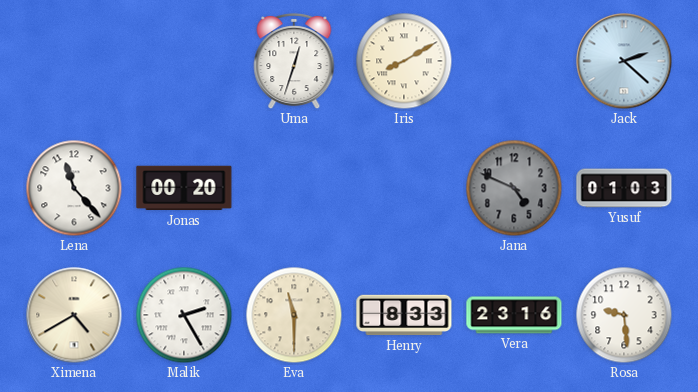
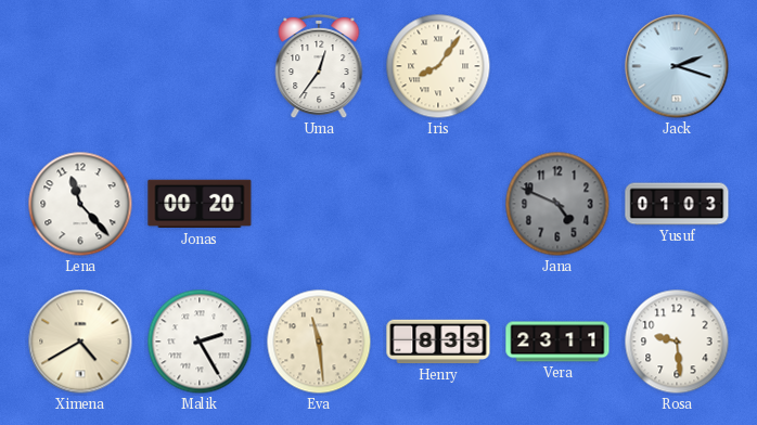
Uma: 12:33 -> 12:36 (319, 66)
Iris: 8:10 -> 8:06 (438, 66)
Jack: 2:22 -> 2:18 (677, 66)
Eva: 11:30 -> 11:29 (319, 342)
Vera: 23:16 -> 23:11 (557, 342)
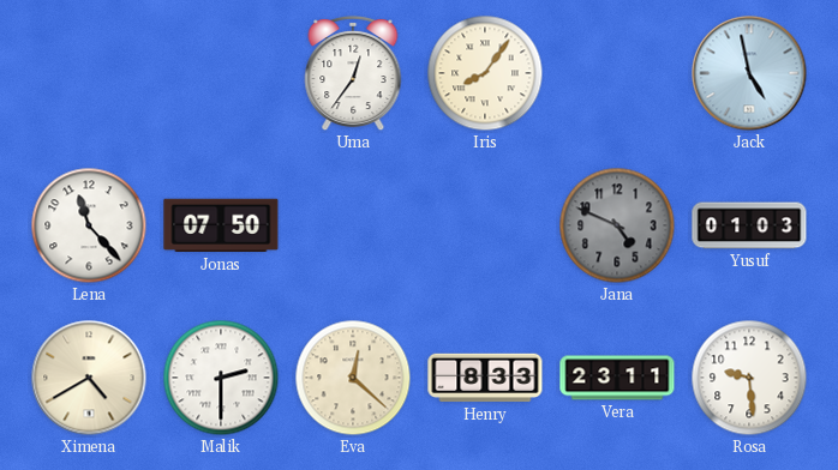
Jack: 2:18 -> 4:58 (749, 73)
Jonas: 00:20 -> 07:50 (221, 225)
Malik: 2:25 -> 2:30 (221, 378)
Eva: 11:29 -> 12:22 (353, 378)
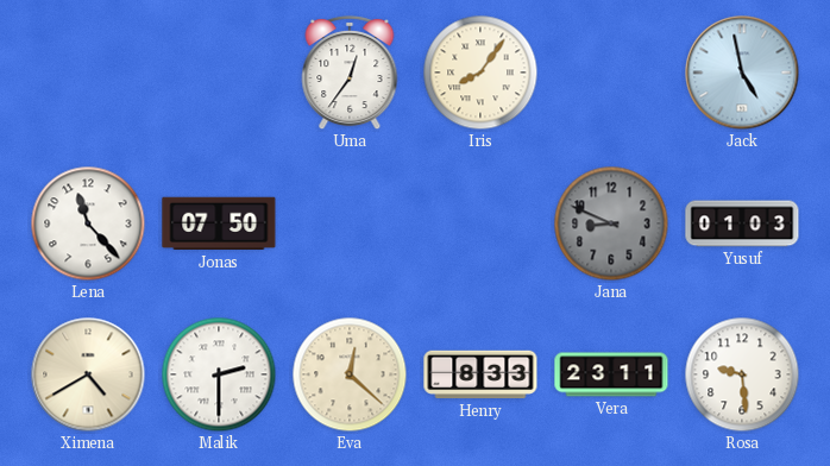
Jana: 4:49 -> 8:49 (611, 223)
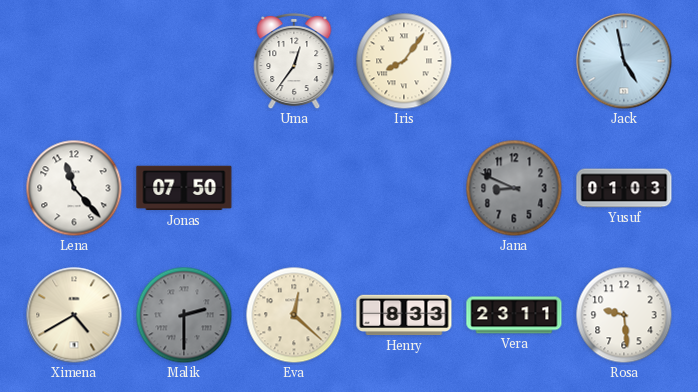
Malik dial: white -> grey (184, 315)
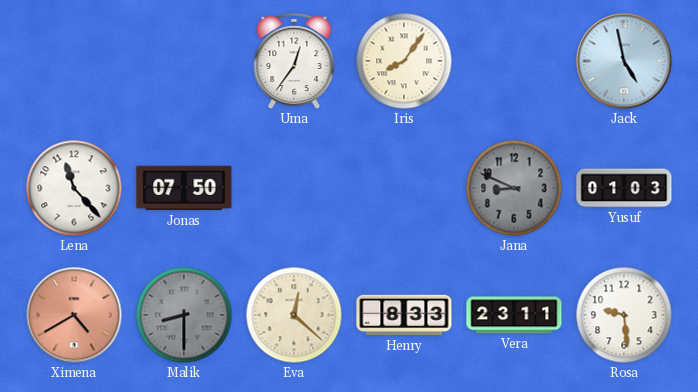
Ximena dial: cream -> salmon (74, 315)
Malik: 2:30 -> 8:30 (184, 315)
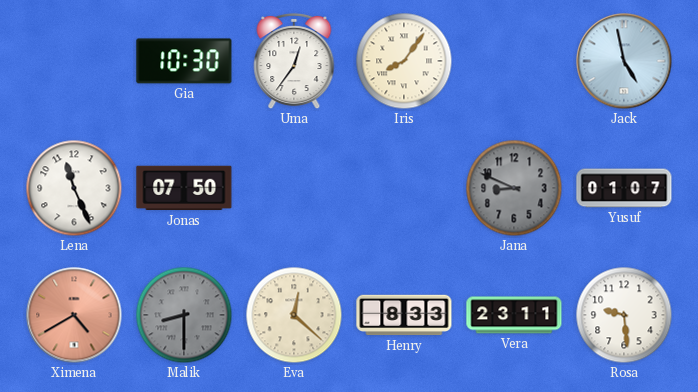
Gia: none -> 10:30 (184, 61)
Lena: 11:23 -> 11:26 (74, 188)
Yusuf: 01:03 -> 01:07 (624, 188)
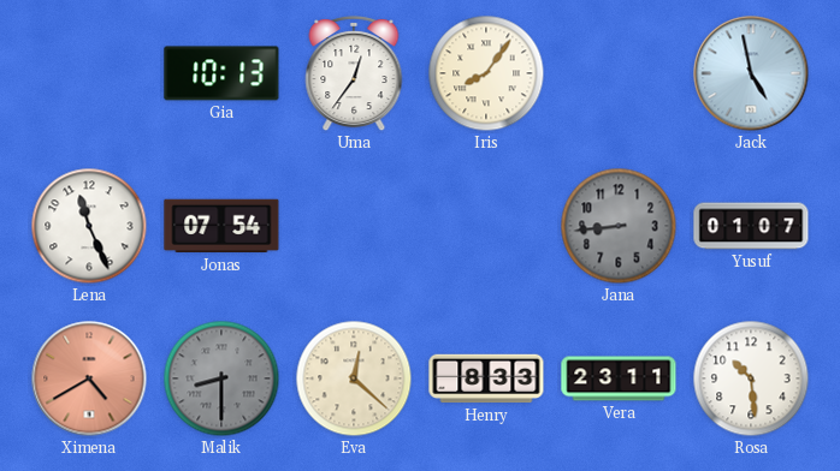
Gia: 10:30 -> 10:13 (221, 73)
Jonas: 07:50 -> 07:54 (221, 226)
Jana: 8:49 -> 8:44 (619, 226)
Rosa: 9:29 -> 10:29 (751, 378)
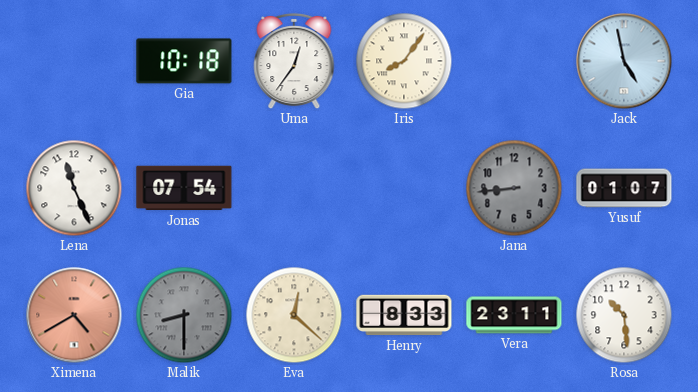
Gia: 10:13 -> 10:18 (184, 61)
